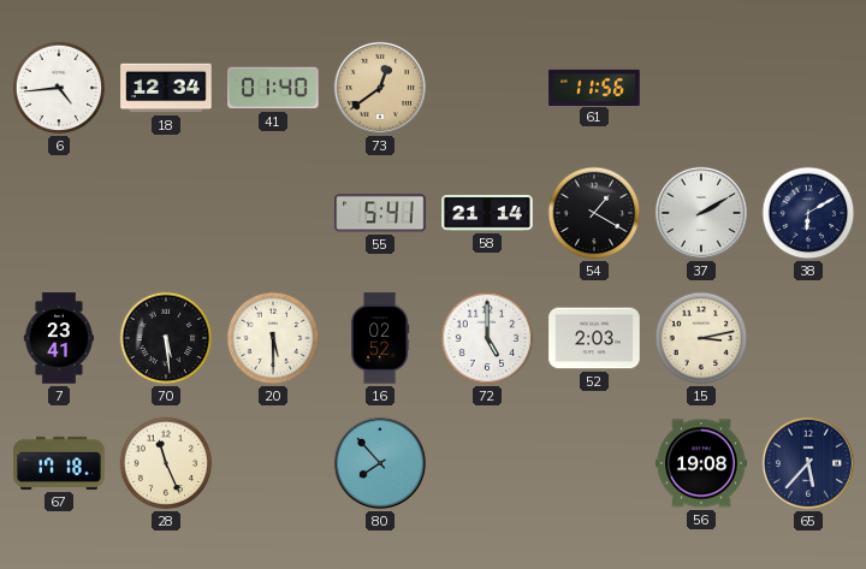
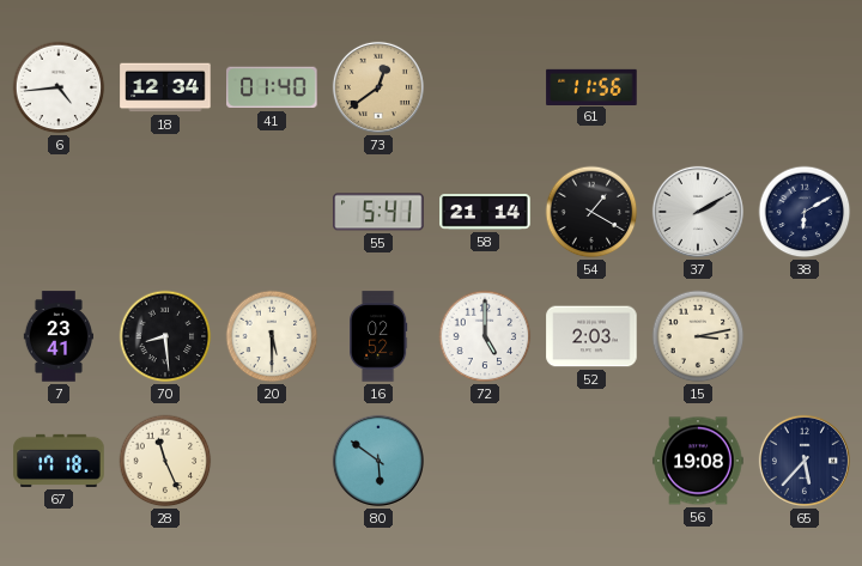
70: 5:29 -> 8:29 (165, 336)
80: 7:53 -> 5:51 (378, 461)
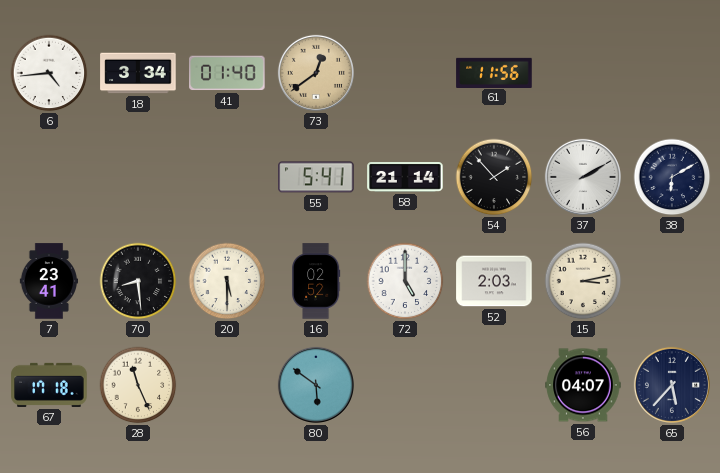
18: 12:34 -> 3:34 (138, 73)
54: 1:20 -> 1:53 (494, 177)
56: 19:08 -> 04:07 (583, 385)
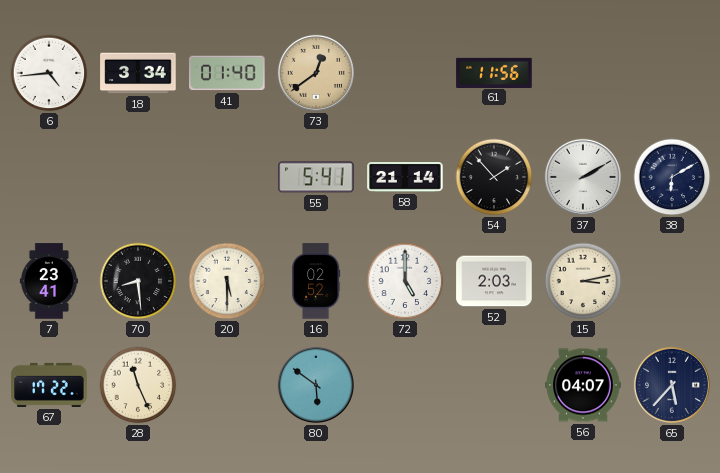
67: 17:18 -> 17:22 (49, 385)
